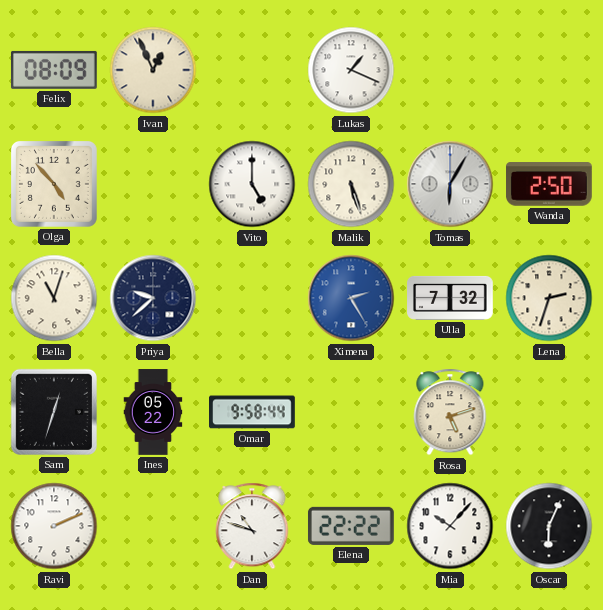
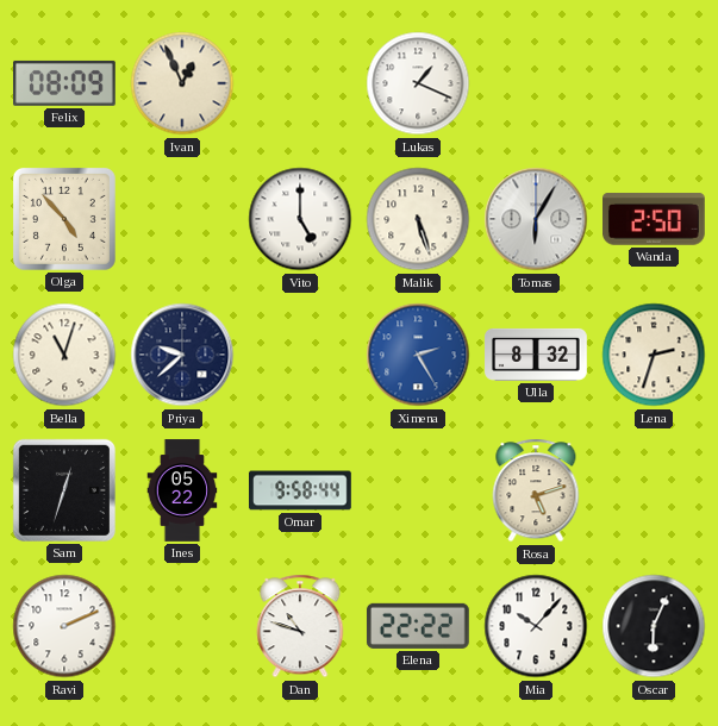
Ulla: 7:32 -> 8:32 (536, 355)
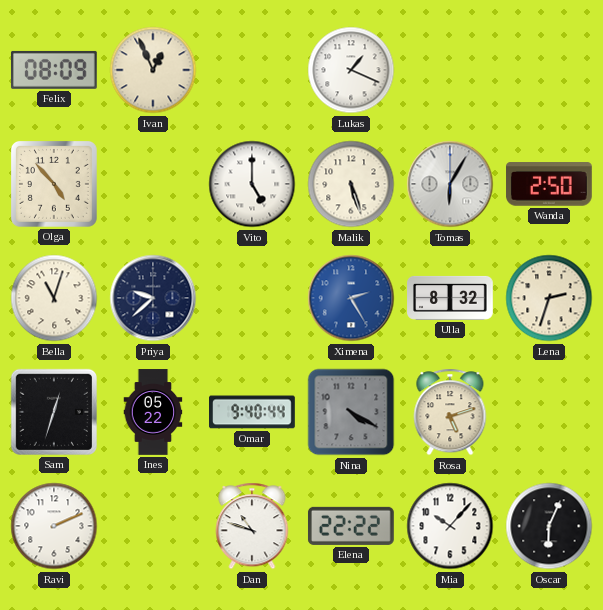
Omar: 9:58 -> 9:40 (253, 412)
Nina: none -> 4:20 (351, 412)
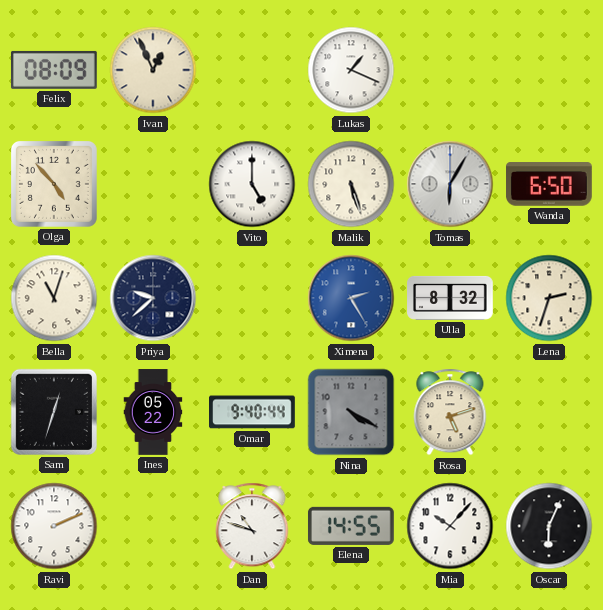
Wanda: 2:50 -> 6:50 (550, 184)
Elena: 22:22 -> 14:55 (351, 526)
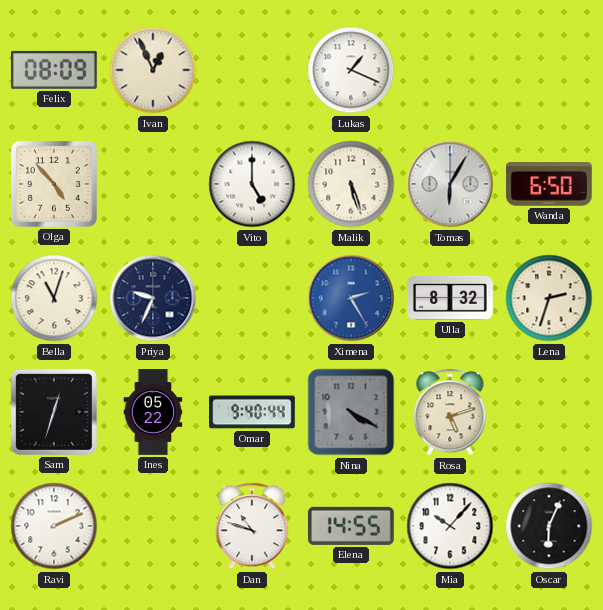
Priya: 9:38 -> 9:34 (153, 298)
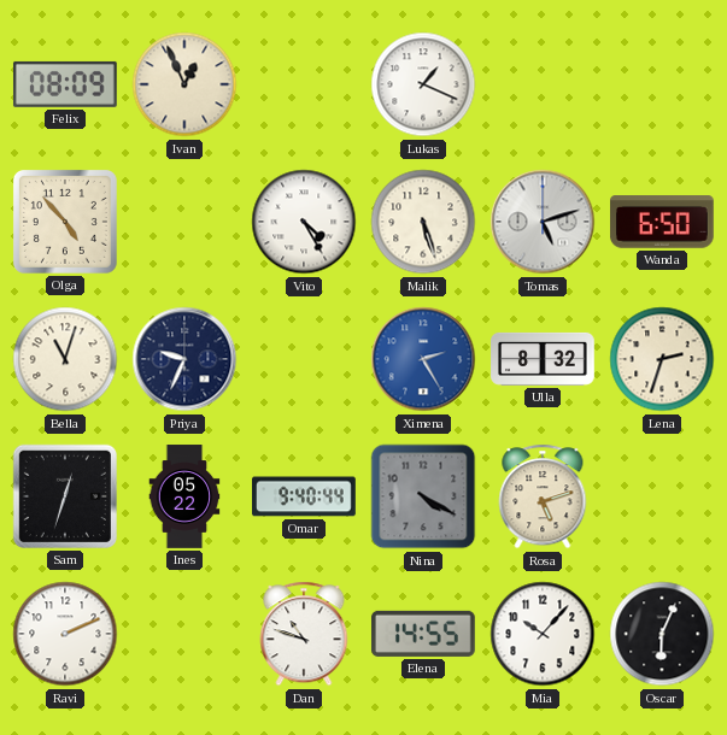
Vito: 5:00 -> 4:25 (304, 222)
Tomas: 6:05 -> 5:12 (543, 222)
